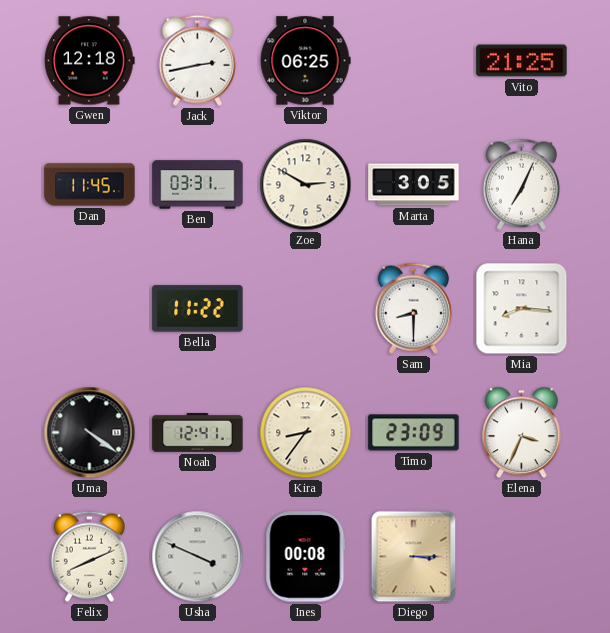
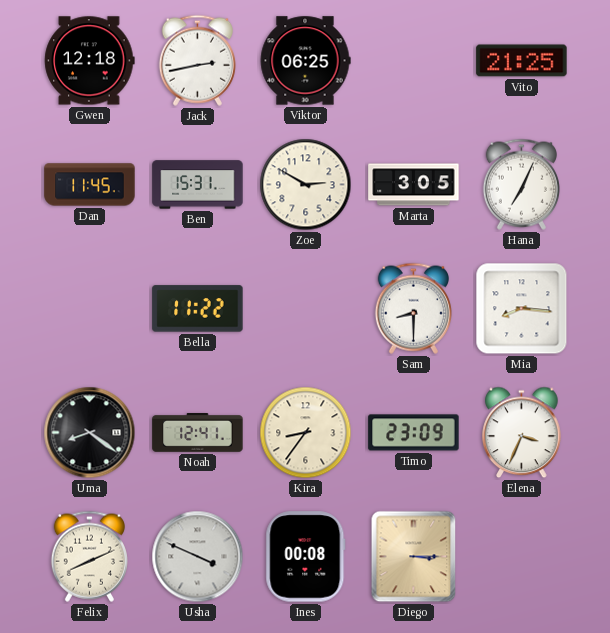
Ben: 03:31 -> 15:31 (198, 185)
Uma: 4:21 -> 8:21 (90, 433)
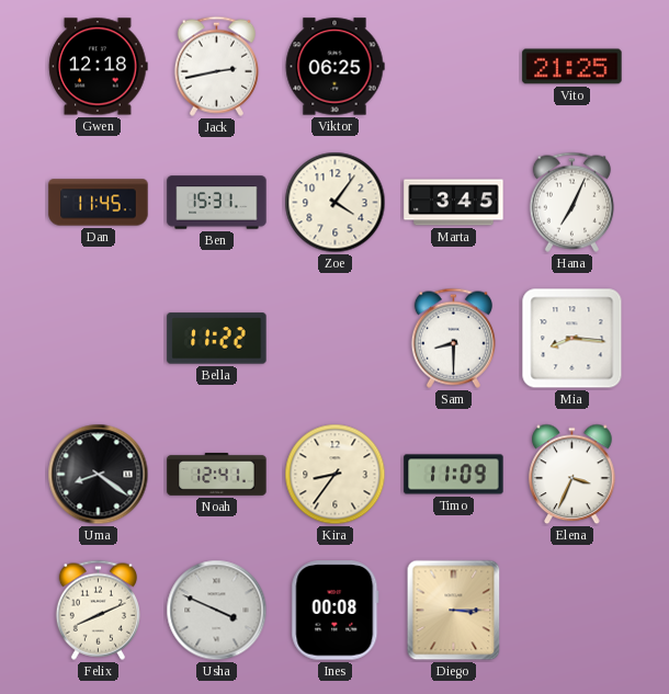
Zoe: 2:50 -> 4:06 (336, 203)
Marta: 3:05 -> 3:45 (454, 203)
Timo: 23:09 -> 11:09 (454, 475)
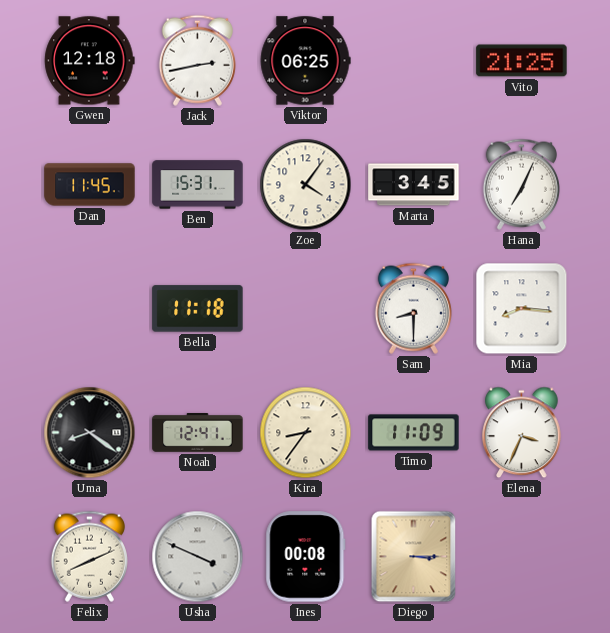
Bella: 11:22 -> 11:18 (198, 309)
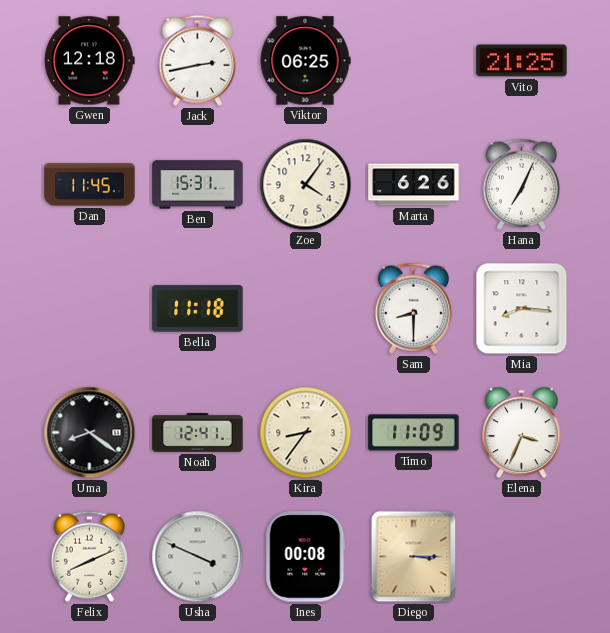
Marta: 3:45 -> 6:26 (414, 185)
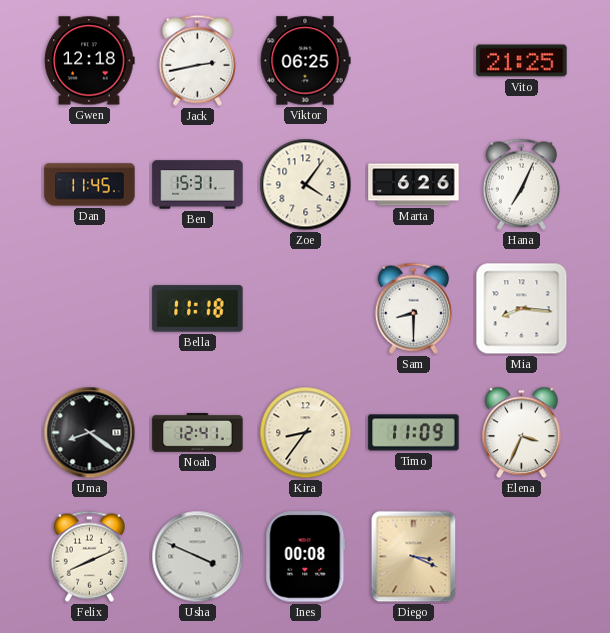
Diego: 3:15 -> 3:19 (414, 557)
